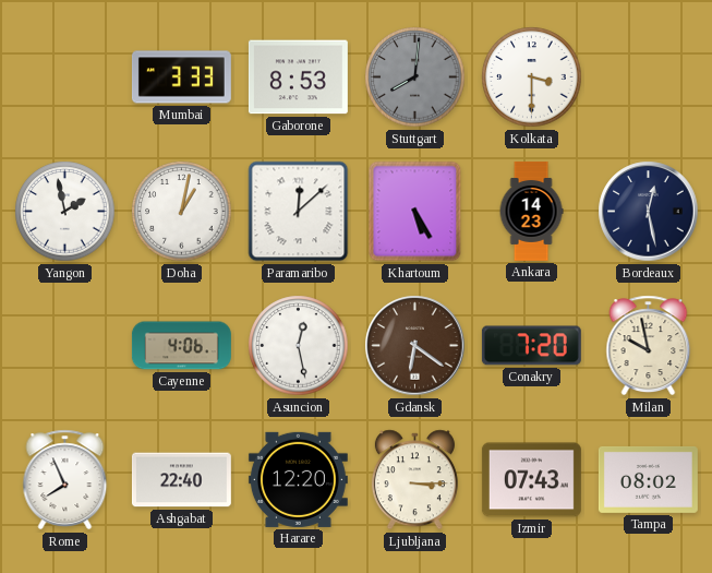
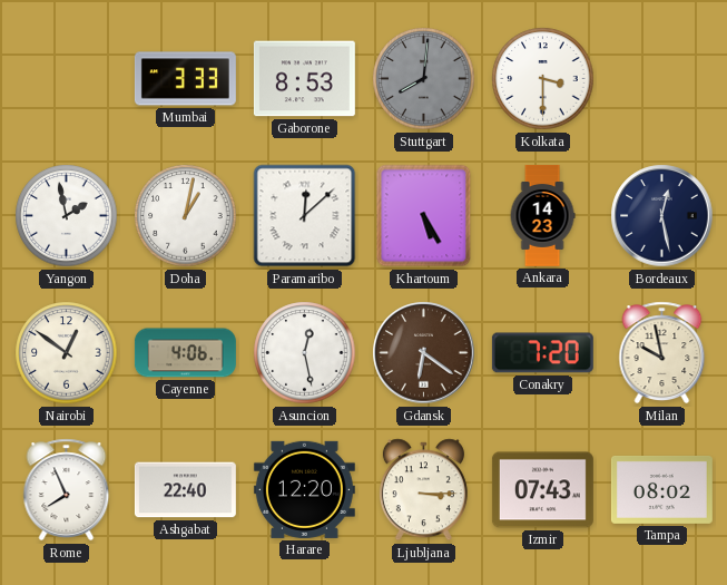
Nairobi: none -> 12:51 (67, 353)
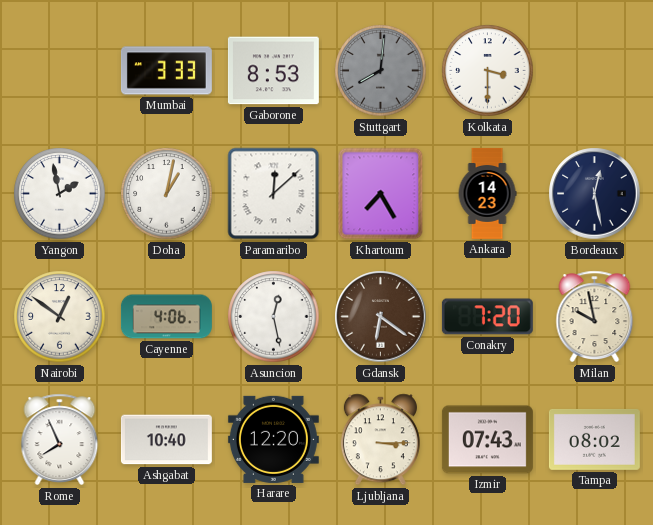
Khartoum: 5:25 -> 7:25 (381, 194)
Ashgabat: 22:40 -> 10:40 (166, 440)
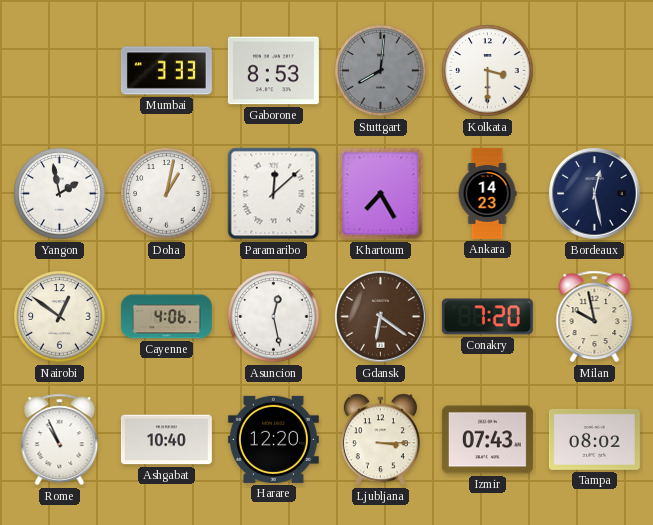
Rome: 7:56 -> 10:56 (60, 440)
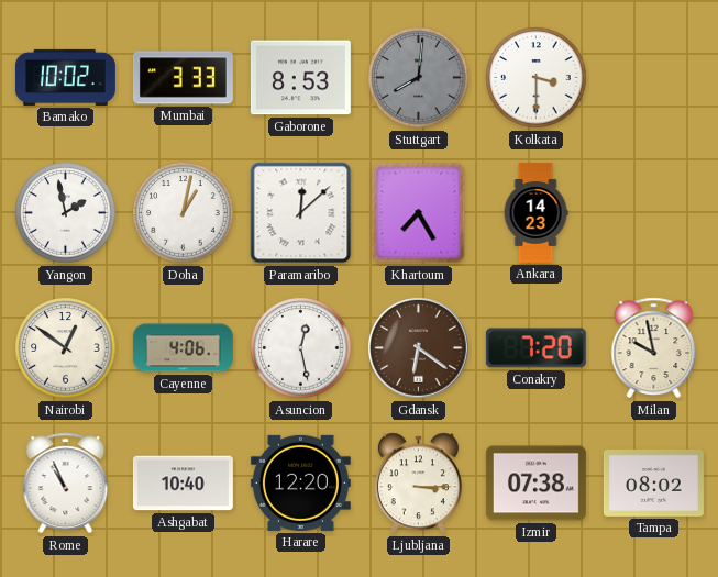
Bamako: none -> 10:02 (65, 77)
Bordeaux: 12:28 -> none (595, 194)
Izmir: 07:43 -> 07:38 (535, 484)
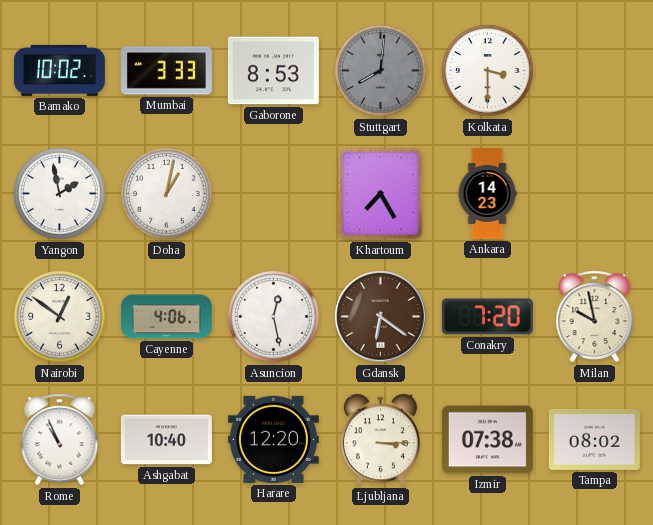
Paramaribo: 12:08 -> none (301, 213)
